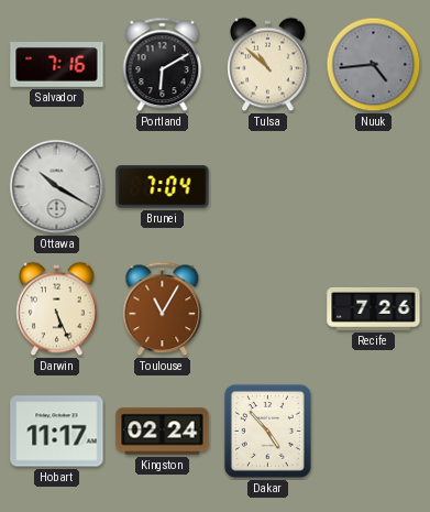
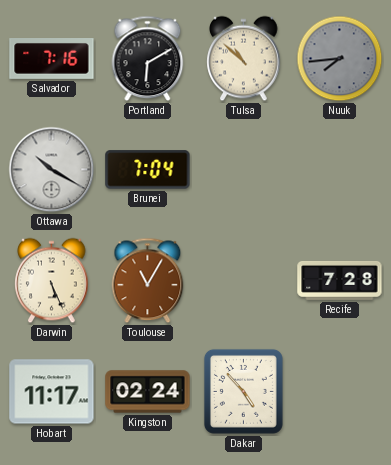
Nuuk: 4:44 -> 7:44 (340, 59)
Recife: 7:26 -> 7:28 (340, 280)
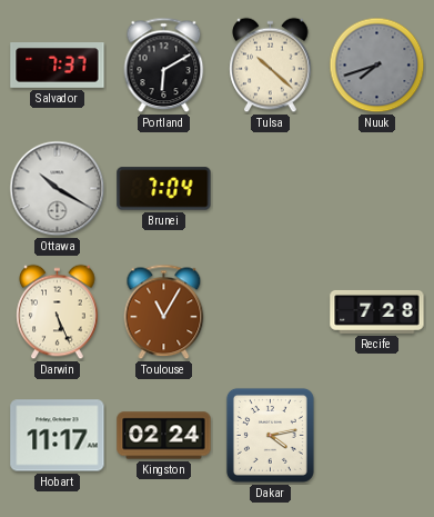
Salvador: 7:16 -> 7:37 (58, 66)
Tulsa: 10:52 -> 10:22 (271, 66)
Nuuk: 7:44 -> 7:42 (377, 66)
Dakar: 4:53 -> 4:13 (270, 435)
